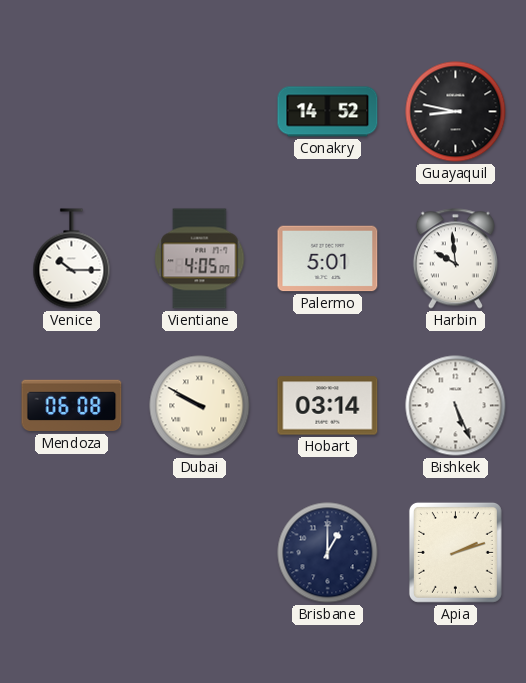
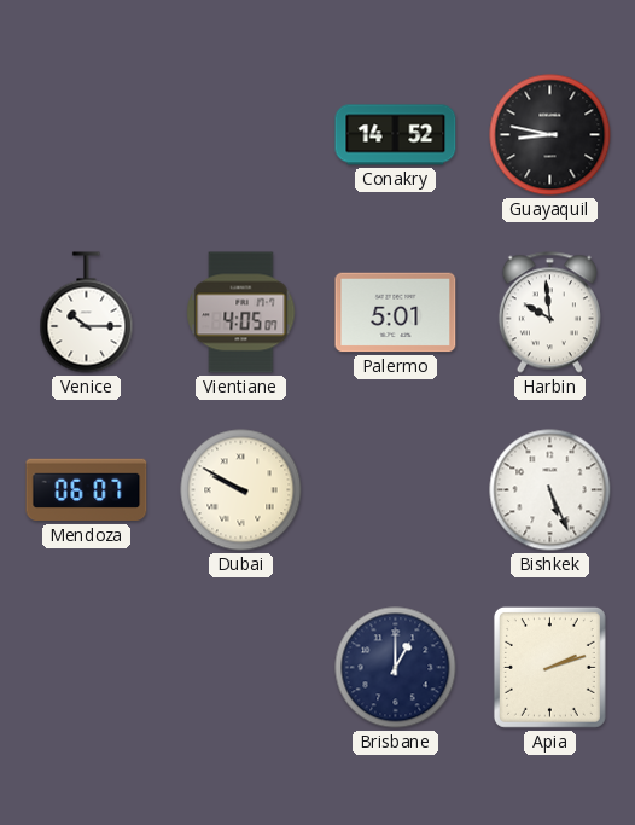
Mendoza: 06:08 -> 06:07 (87, 490)
Hobart: 03:14 -> none (328, 406)
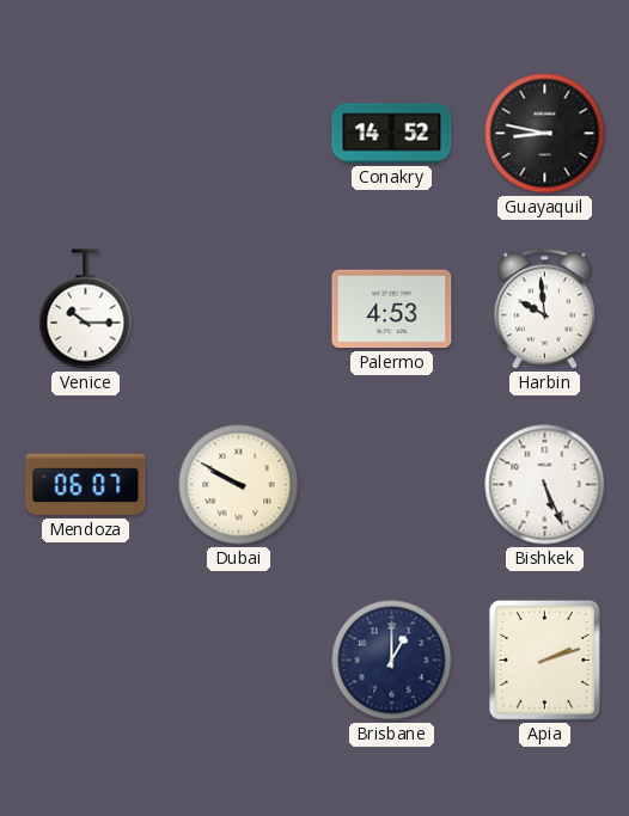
Vientiane: 4:05 -> none (241, 313)
Palermo: 5:01 -> 4:53 (392, 309)
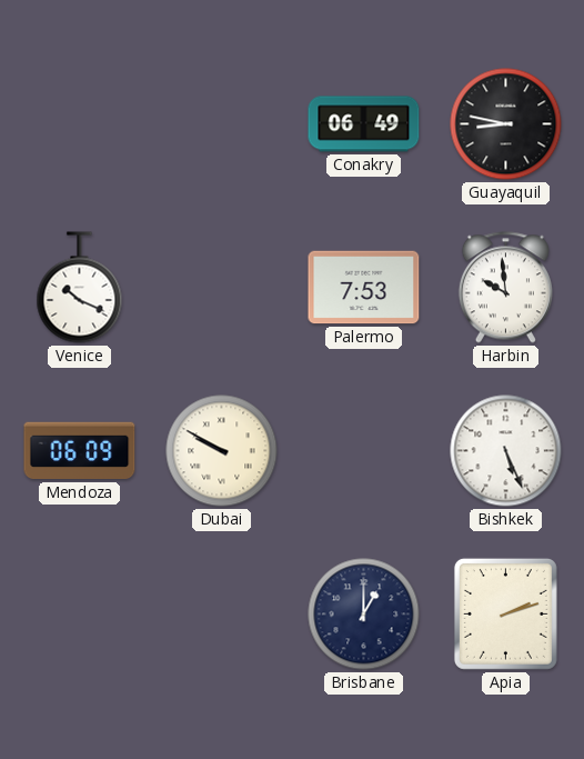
Conakry: 14:52 -> 06:49 (364, 124)
Venice: 10:15 -> 10:19 (80, 288)
Palermo: 4:53 -> 7:53 (364, 288)
Mendoza: 06:07 -> 06:09 (80, 451)
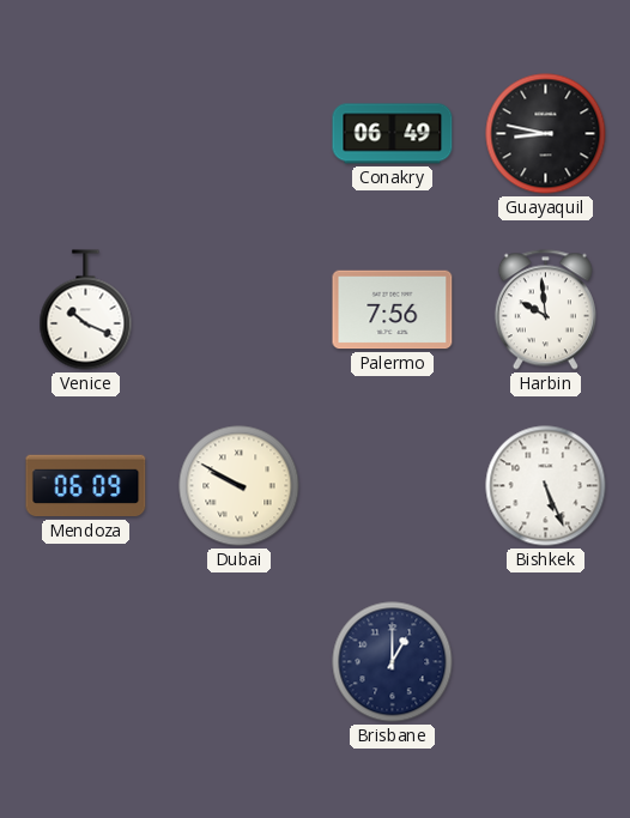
Palermo: 7:53 -> 7:56 (393, 310)
Apia: 2:12 -> none (505, 613)
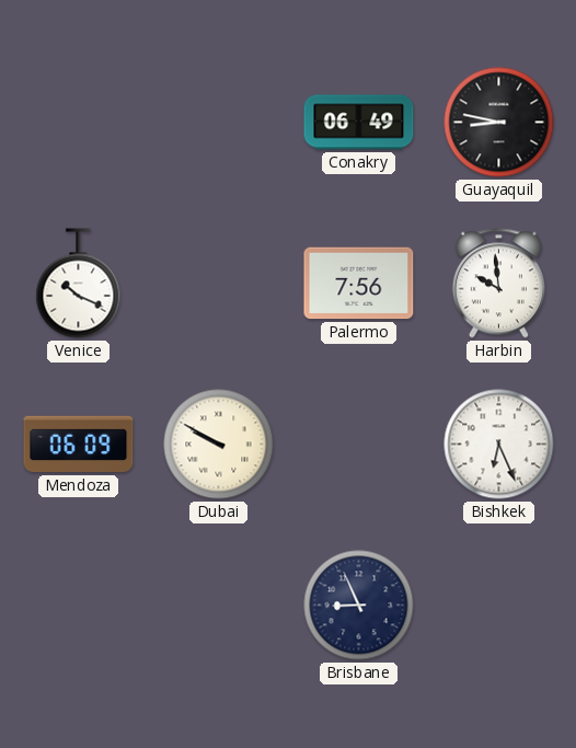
Bishkek: 5:26 -> 6:26 (499, 445)
Brisbane: 1:00 -> 8:56 (359, 606)
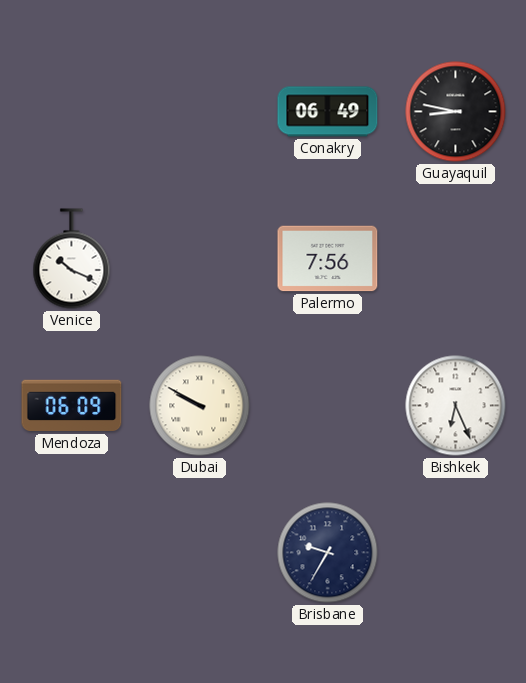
Harbin: 9:59 -> none (498, 284)
Brisbane: 8:56 -> 9:35 (328, 553)
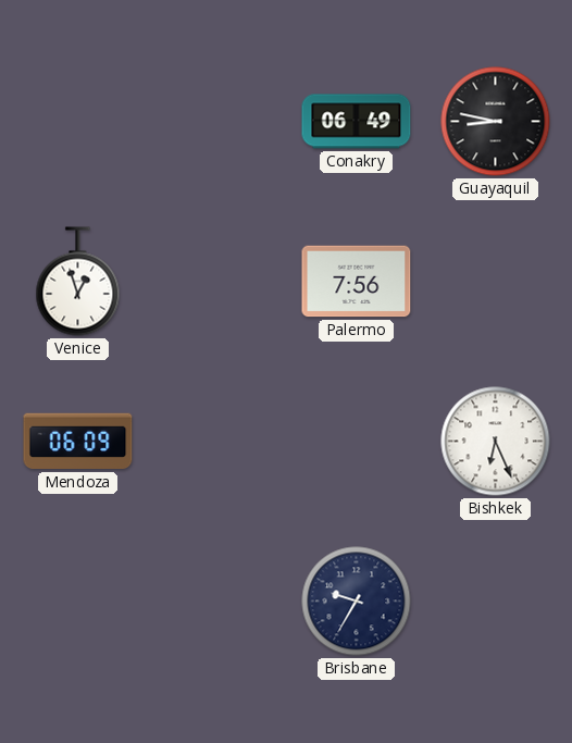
Venice: 10:19 -> 12:57 (78, 282)
Dubai: 9:50 -> none (200, 406)
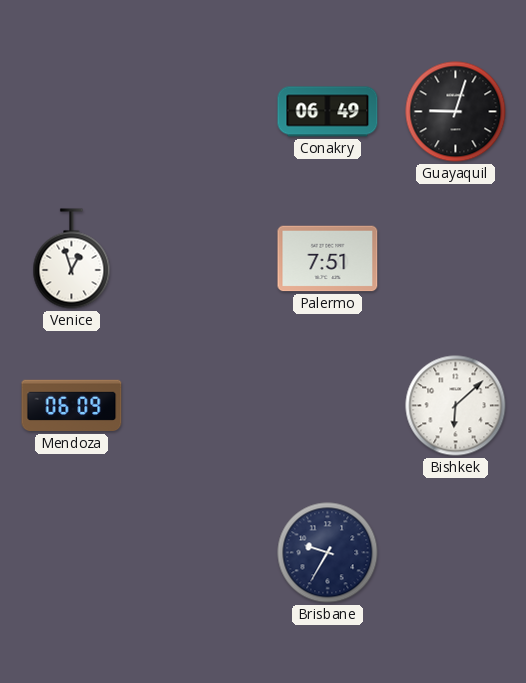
Guayaquil: 8:47 -> 9:03 (456, 112)
Palermo: 7:56 -> 7:51 (328, 259)
Bishkek: 6:26 -> 6:08 (456, 406)
